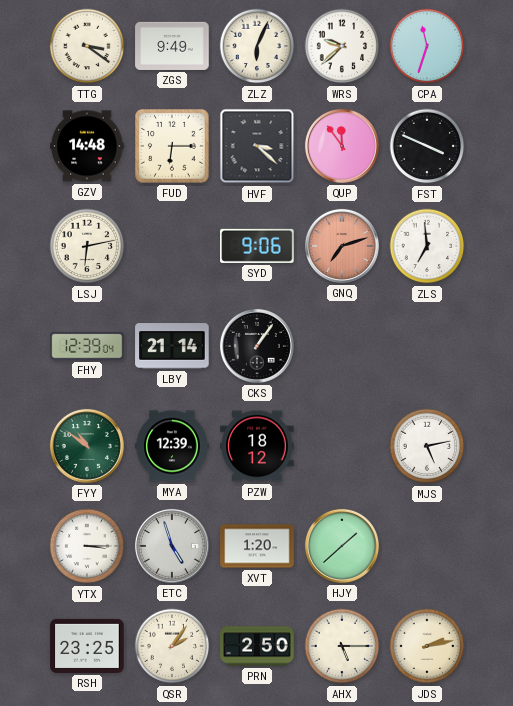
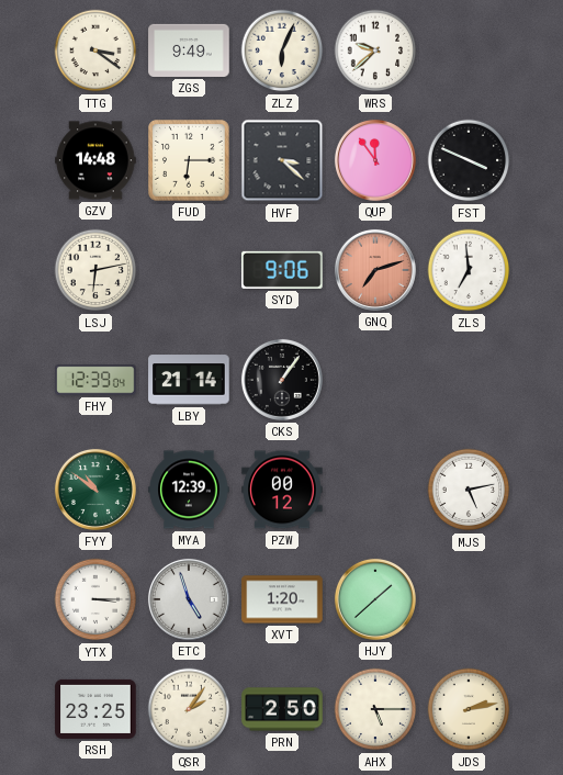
CPA: 11:33 -> none (427, 46)
PZW: 18:12 -> 00:12 (282, 490)
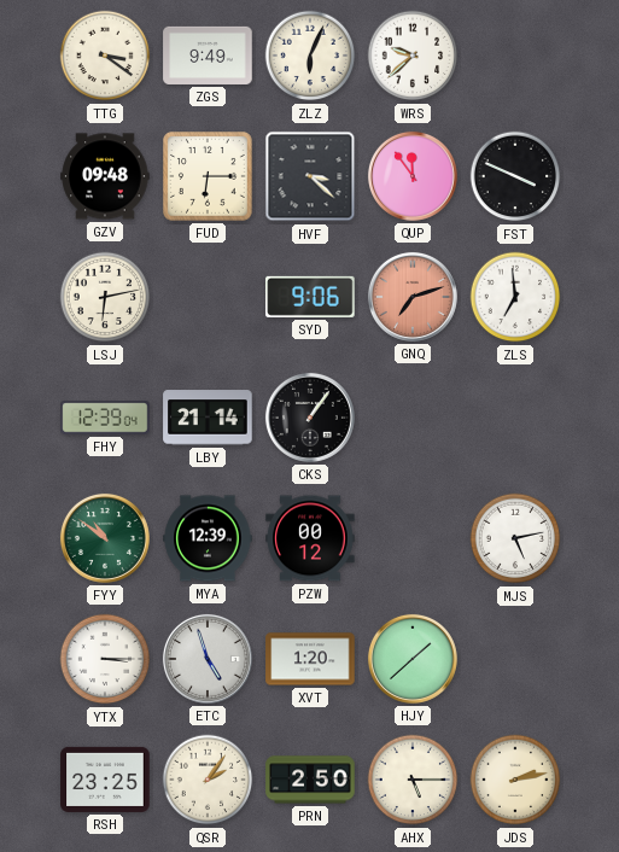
GZV: 14:48 -> 09:48 (105, 176)
